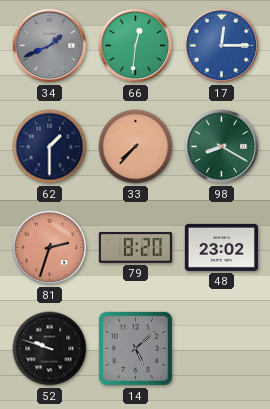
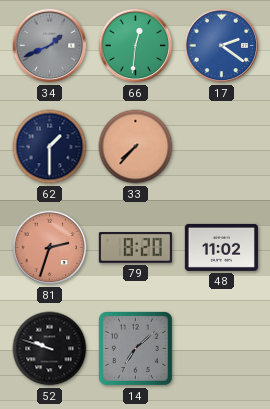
17: 12:15 -> 2:21 (222, 46)
98: 8:20 -> none (222, 147)
48: 23:02 -> 11:02 (221, 247)
14: 5:08 -> 7:08 (135, 348)
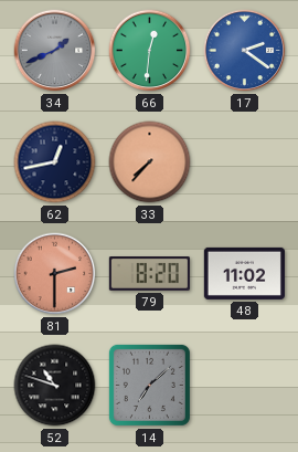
62: 1:30 -> 12:43 (55, 162)
81: 2:33 -> 2:30 (55, 274)
52: 9:48 -> 10:48 (55, 386)
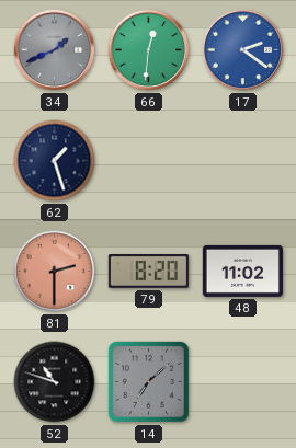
62: 12:43 -> 1:27 (55, 161)
33: 7:37 -> none (150, 162)
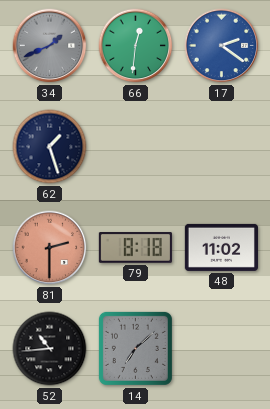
79: 8:20 -> 8:18 (135, 248)
52: 10:48 -> 10:44 (50, 349)
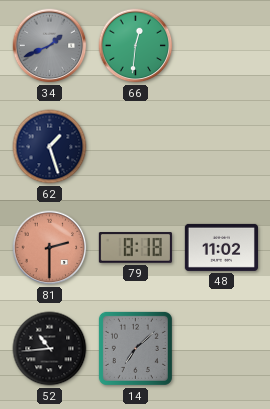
17: 2:21 -> none (222, 46)
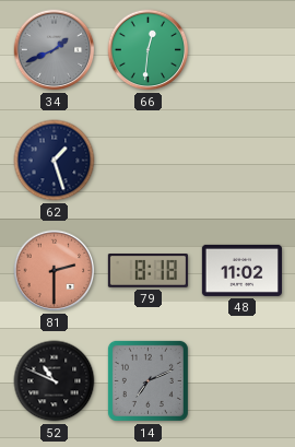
52: 10:44 -> 10:49 (55, 381)
14: 7:08 -> 7:11 (147, 380)
